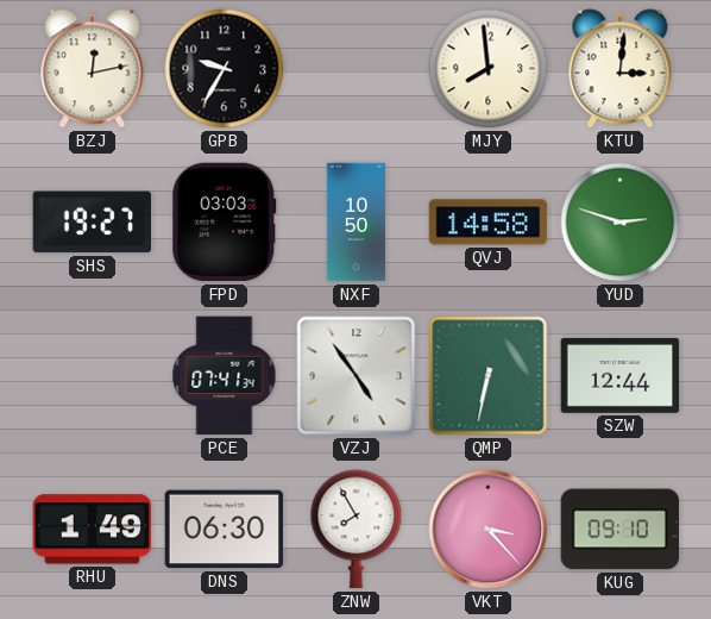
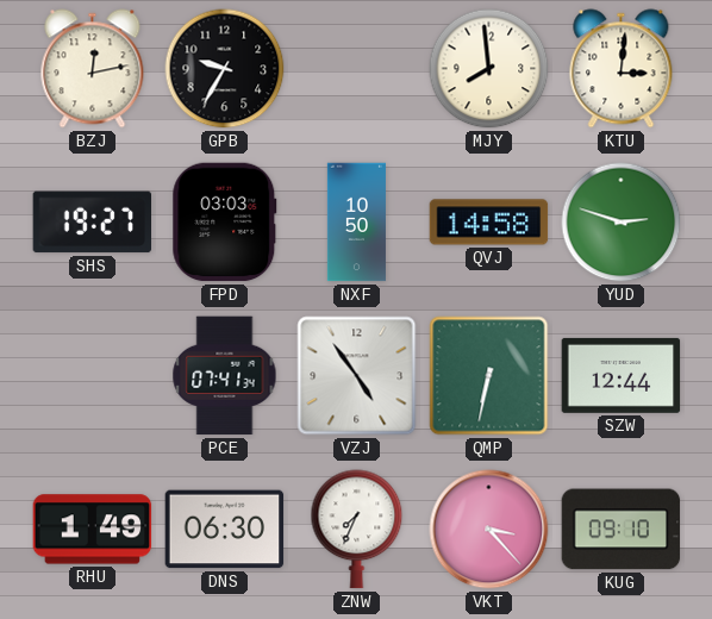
ZNW: 7:55 -> 7:34 (357, 530)
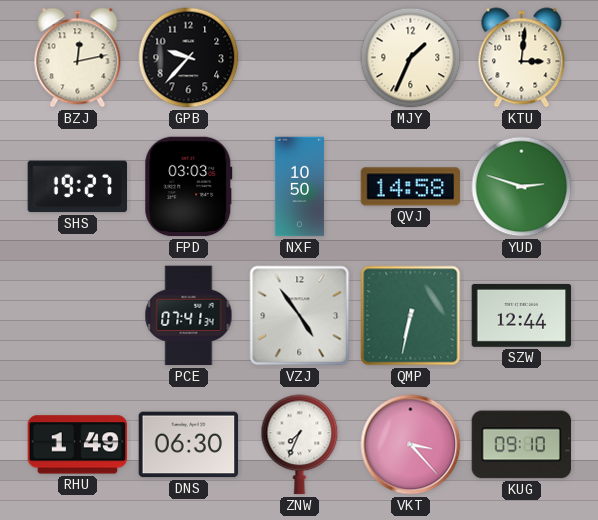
GPB: 9:35 -> 9:37 (189, 58)
MJY: 7:59 -> 1:34 (411, 58)
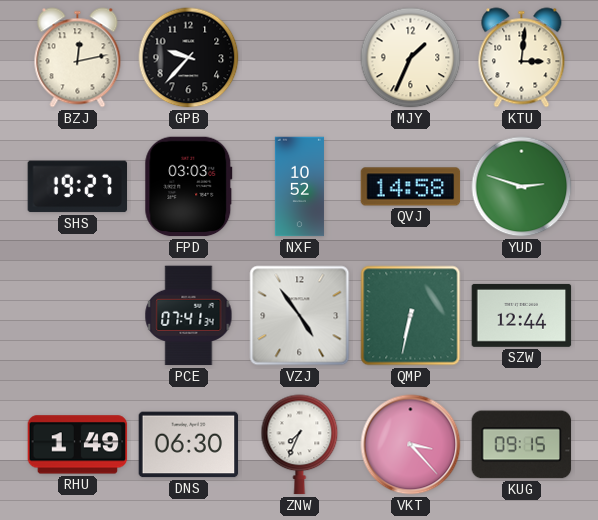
NXF: 10:50 -> 10:52 (299, 187)
KUG: 09:10 -> 09:15 (522, 445)
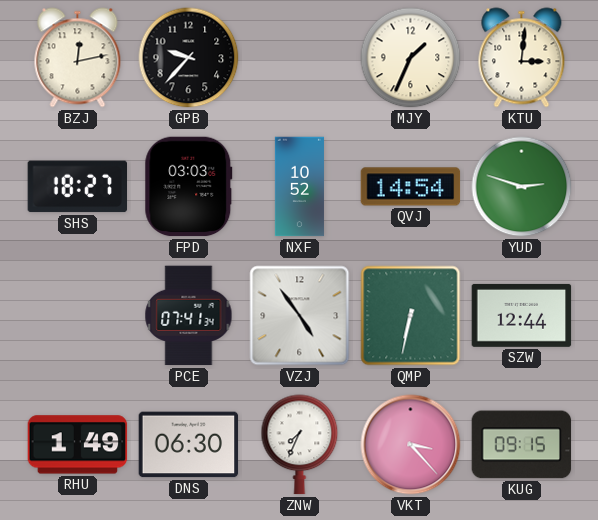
SHS: 19:27 -> 18:27 (78, 187)
QVJ: 14:58 -> 14:54 (411, 187)
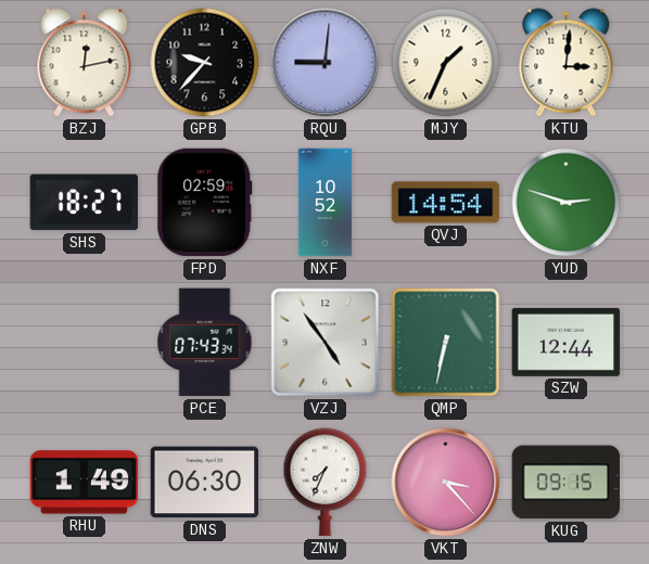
RQU: none -> 9:01 (326, 63)
FPD: 03:03 -> 02:59 (205, 203)
PCE: 07:41 -> 07:43 (205, 343)
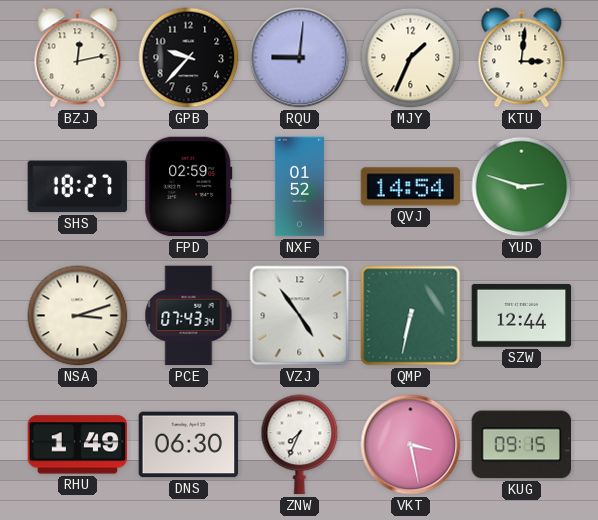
NXF: 10:52 -> 01:52 (299, 187)
NSA: none -> 3:12 (78, 316)
VKT: 3:23 -> 3:28 (411, 445)
